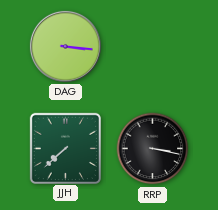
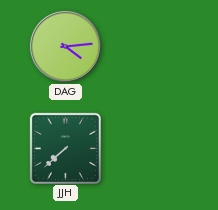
DAG: 3:16 -> 4:14 (65, 46)
RRP: 3:17 -> none (153, 149)
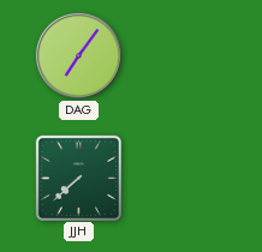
DAG: 4:14 -> 7:06 (78, 55)
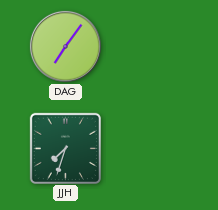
JJH: 7:38 -> 7:33 (65, 148)
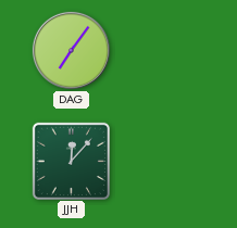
JJH: 7:33 -> 12:07 (71, 161)
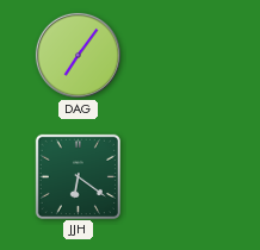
JJH: 12:07 -> 6:21 (78, 176)
